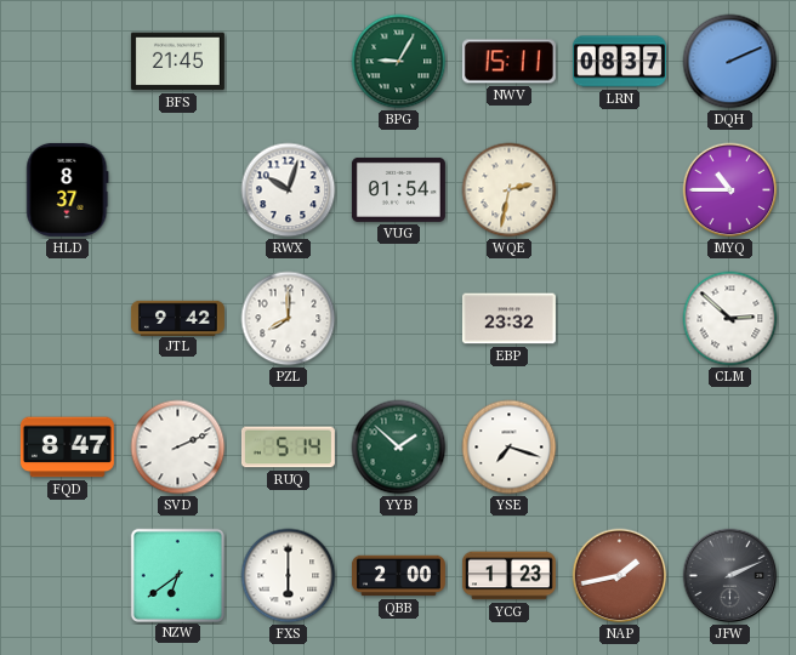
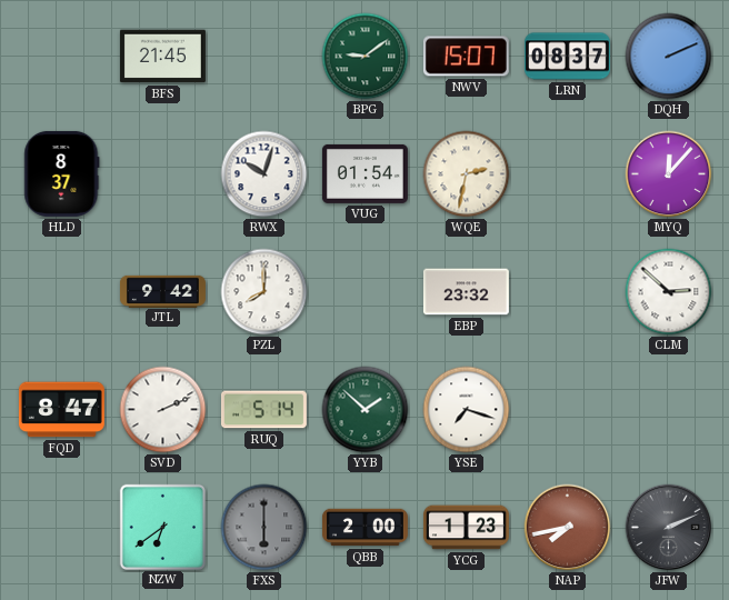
BPG: 9:05 -> 9:09 (366, 57)
NWV: 15:11 -> 15:07 (466, 57)
MYQ: 10:45 -> 12:07 (669, 174)
FXS dial: white -> grey (264, 528)
NAP: 1:43 -> 7:43 (568, 528)
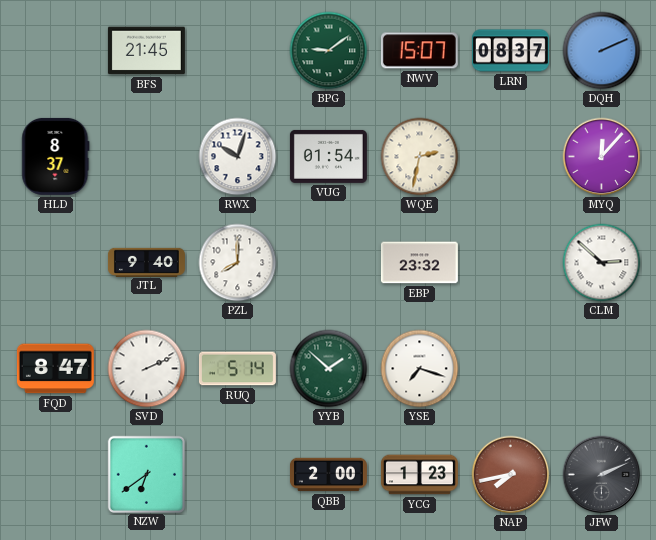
JTL: 9:42 -> 9:40 (146, 262)
FXS: 6:00 -> none (264, 528)
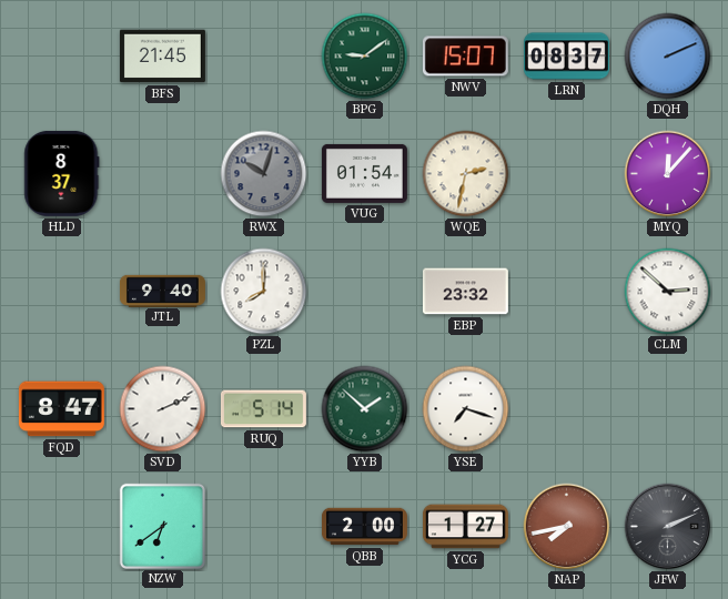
RWX dial: white -> grey (264, 174)
YCG: 1:23 -> 1:27 (465, 527)
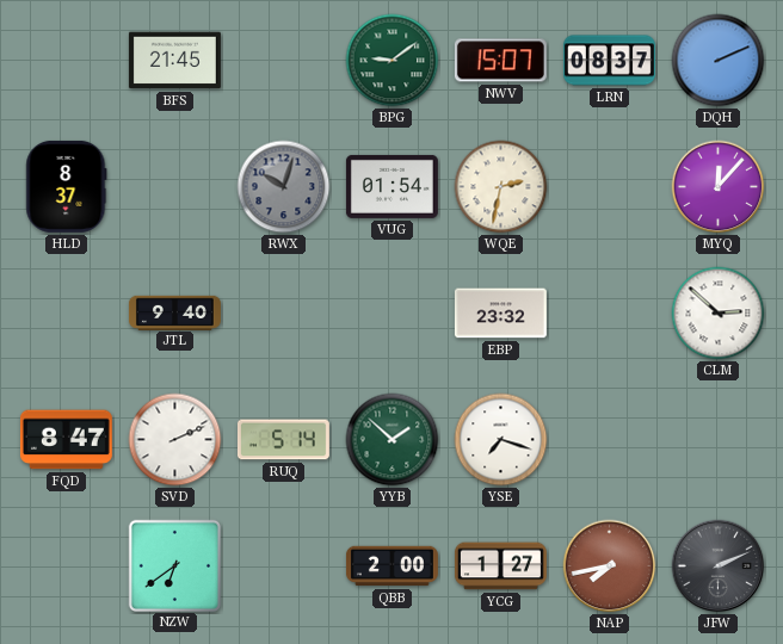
PZL: 8:00 -> none (264, 292)
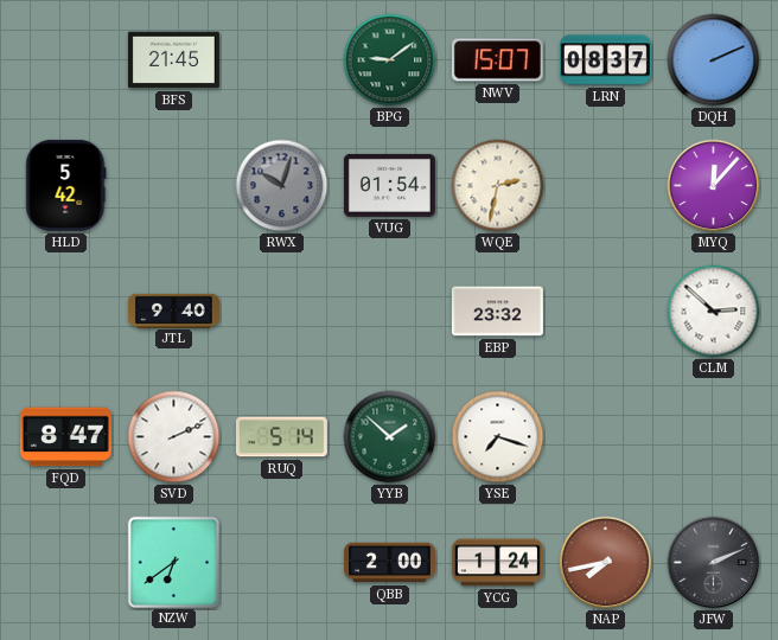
HLD: 8:37 -> 5:42 (66, 185)
YCG: 1:27 -> 1:24 (497, 563)
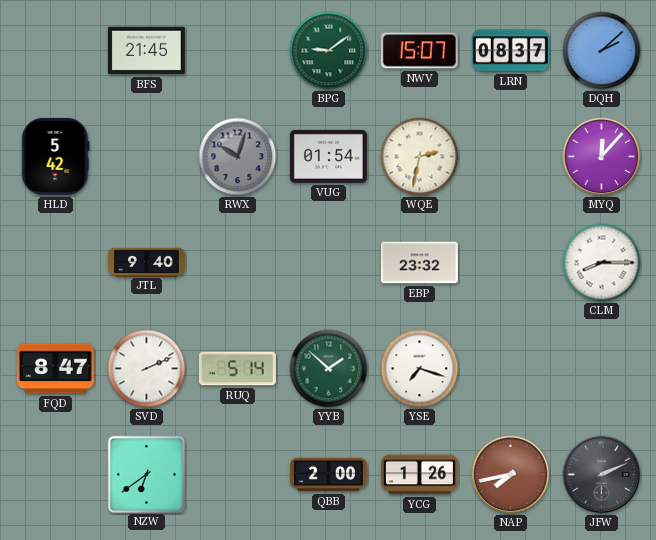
DQH: 2:11 -> 2:08 (602, 51)
CLM: 2:52 -> 8:15 (602, 263)
YCG: 1:24 -> 1:26 (419, 475)
